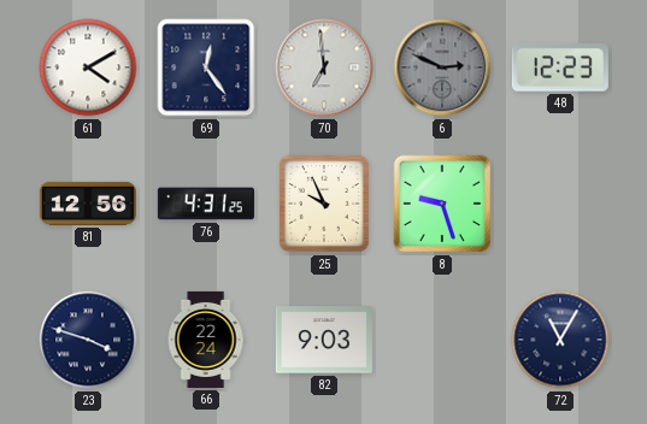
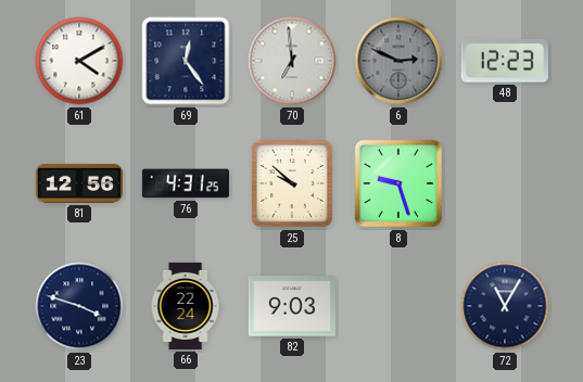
25: 9:56 -> 9:52 (292, 183)
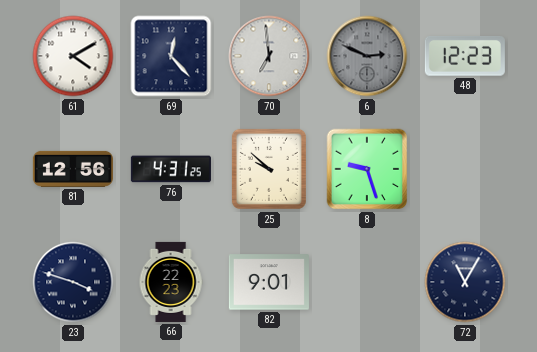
69: 12:24 -> 12:23 (171, 56)
66: 22:24 -> 22:23 (171, 282)
82: 9:03 -> 9:01 (269, 282)
